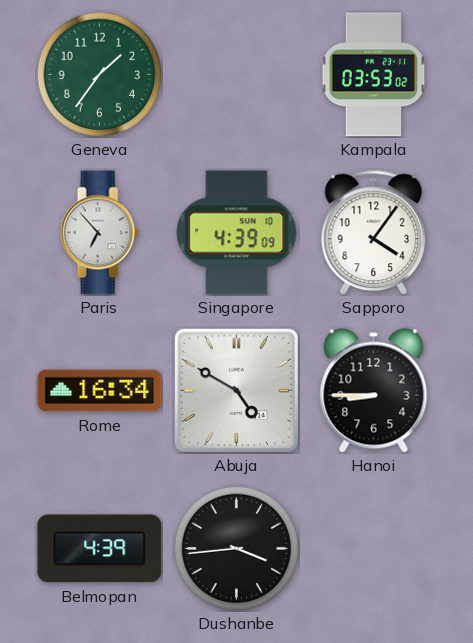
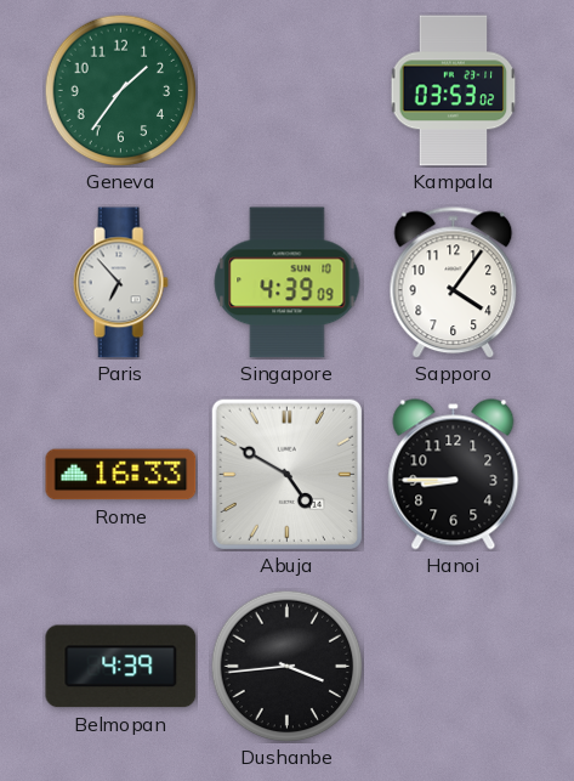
Rome: 16:34 -> 16:33 (121, 475)
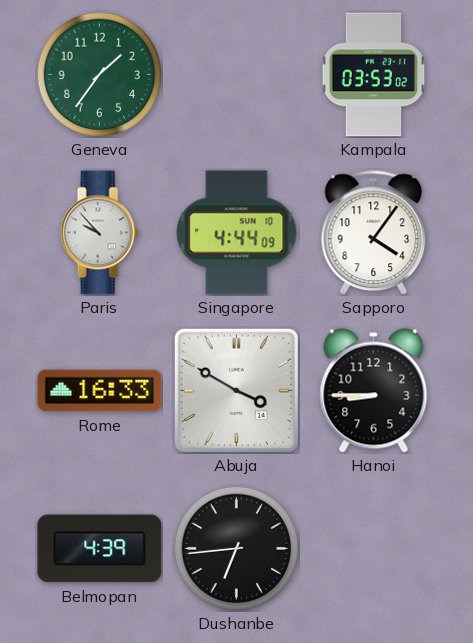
Paris: 6:53 -> 9:53 (99, 233)
Singapore: 4:39 -> 4:44 (237, 233)
Abuja: 4:50 -> 3:50 (236, 390)
Dushanbe: 3:44 -> 6:44 (236, 548)
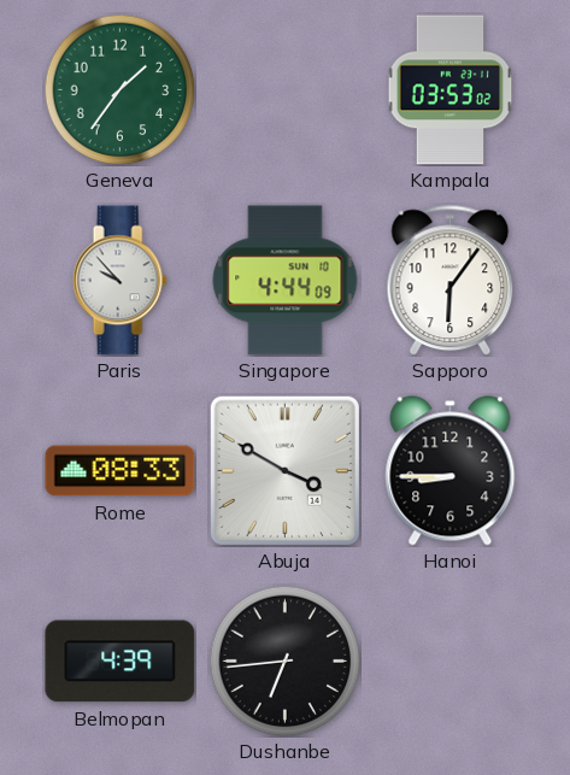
Sapporo: 4:06 -> 6:06 (451, 281)
Rome: 16:33 -> 08:33 (121, 471)
